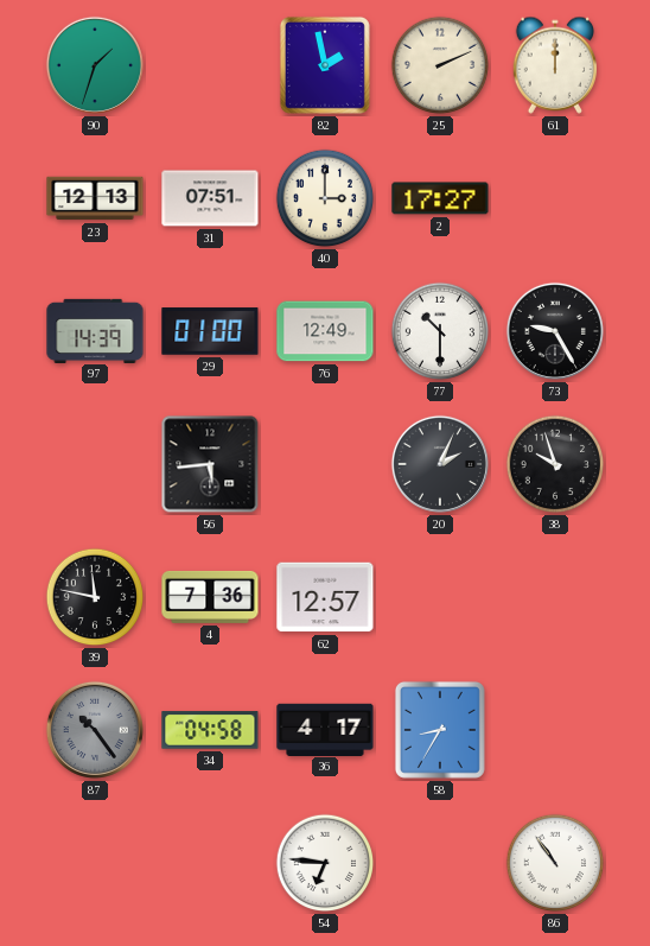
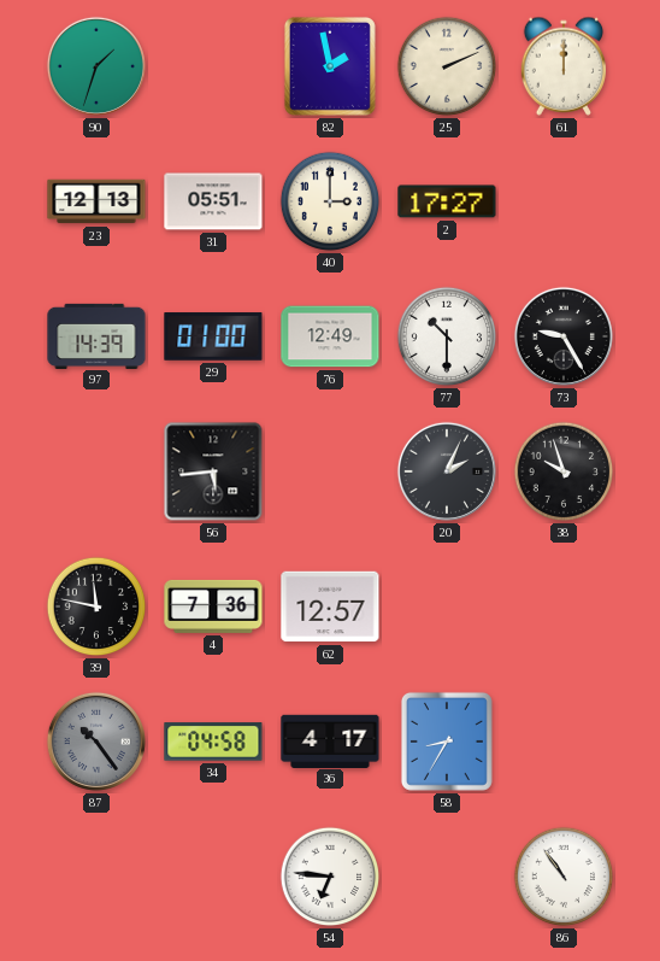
31: 07:51 -> 05:51 (213, 201)
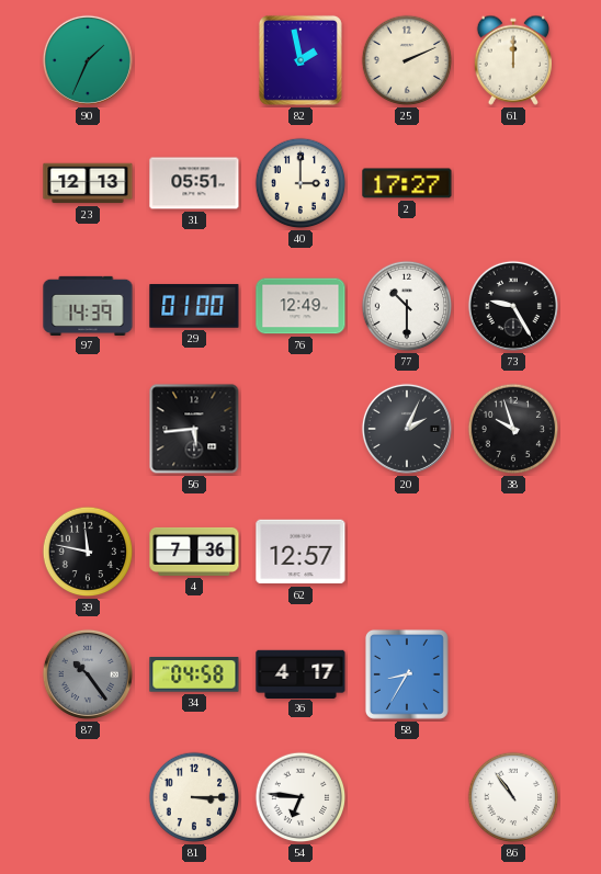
90: 1:33 -> 1:34 (88, 60)
81: none -> 3:15 (194, 797)
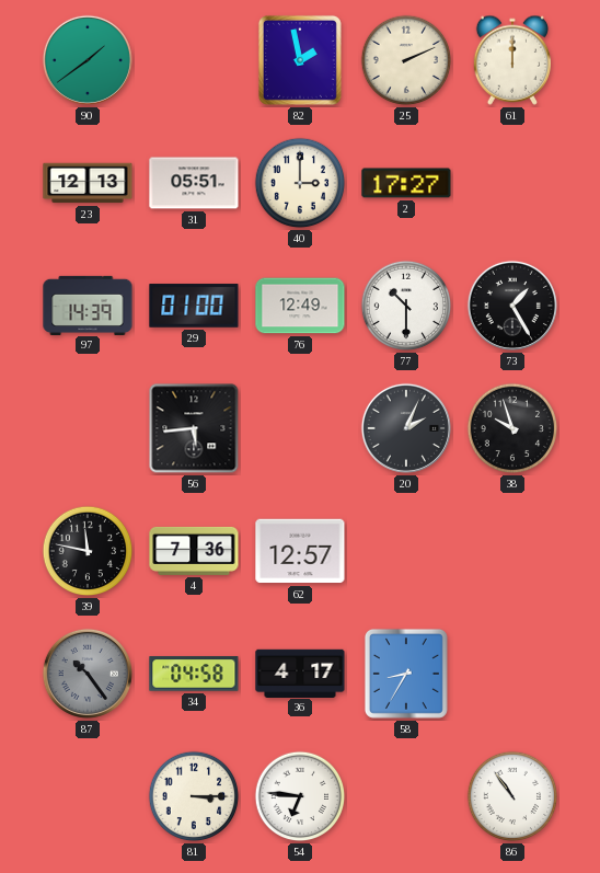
90: 1:34 -> 1:39 (88, 60)
73: 9:25 -> 1:25 (512, 306)
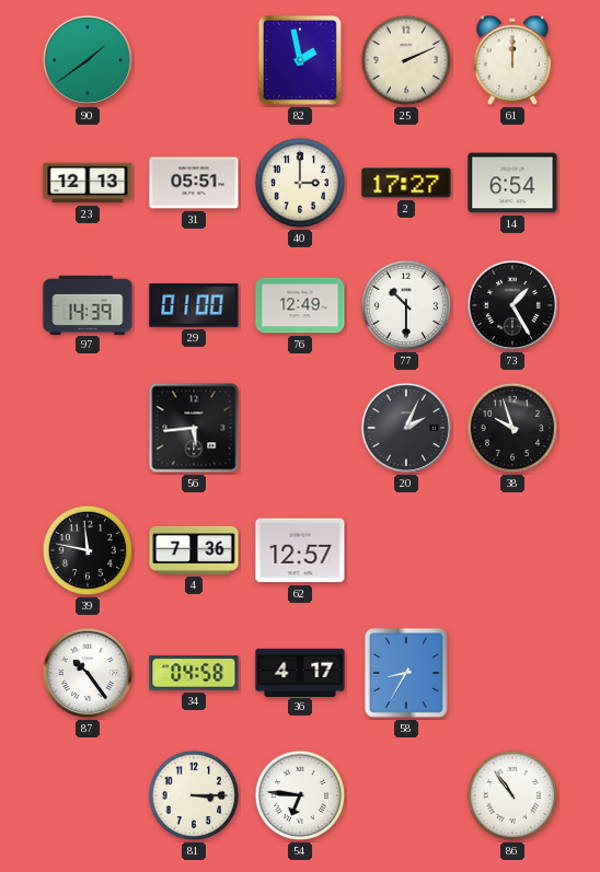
14: none -> 6:54 (512, 183)
87 dial: grey -> white (88, 673)
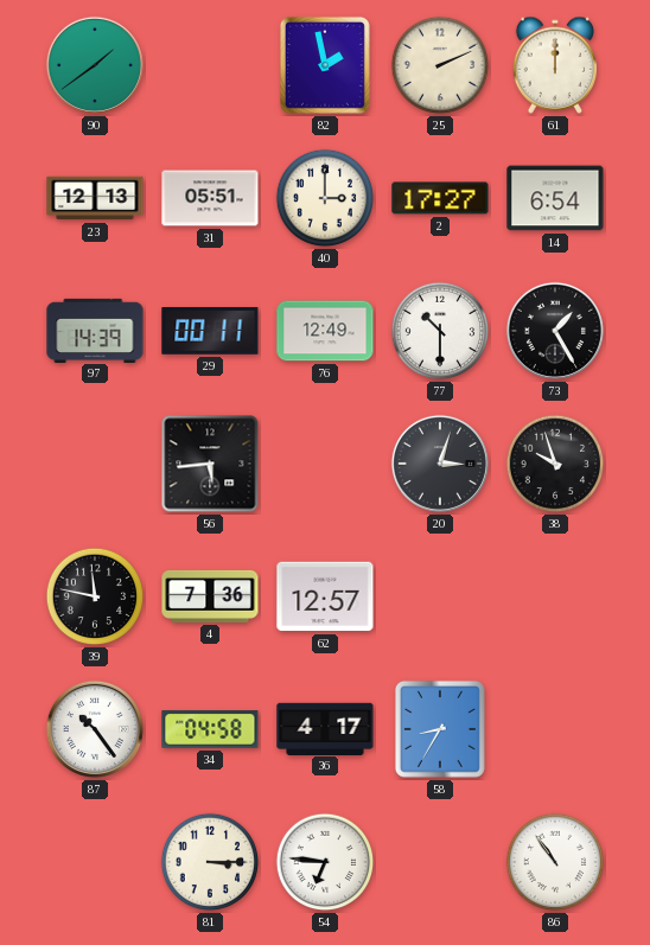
29: 01:00 -> 00:11 (210, 331)
20: 2:04 -> 3:03 (440, 464)
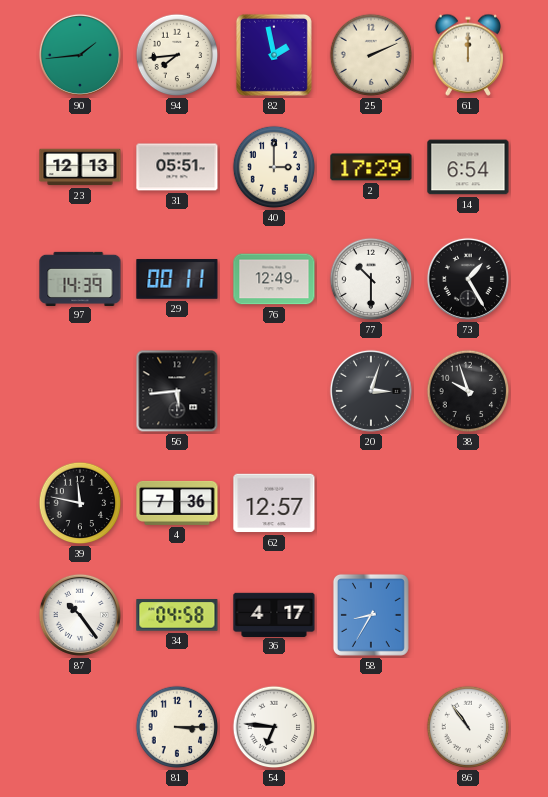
90: 1:39 -> 1:44 (80, 55)
94: none -> 7:44 (177, 55)
2: 17:27 -> 17:29 (371, 167)
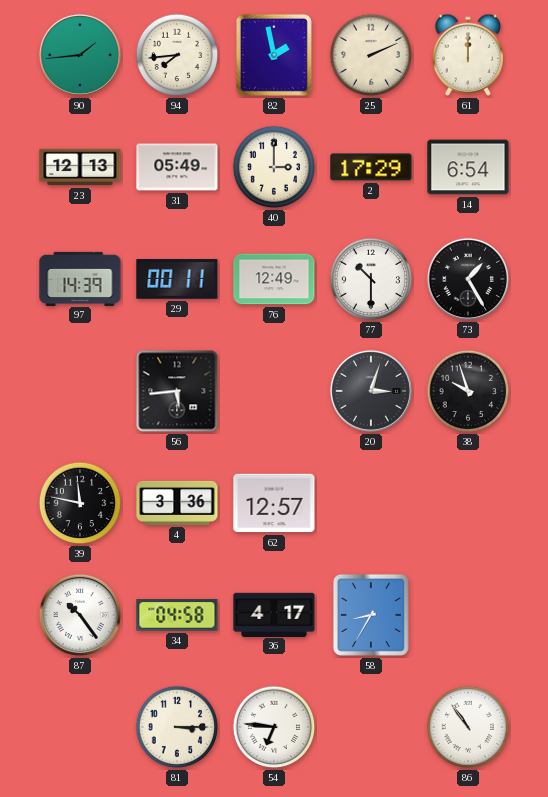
31: 05:51 -> 05:49 (177, 167)
4: 7:36 -> 3:36 (177, 503)
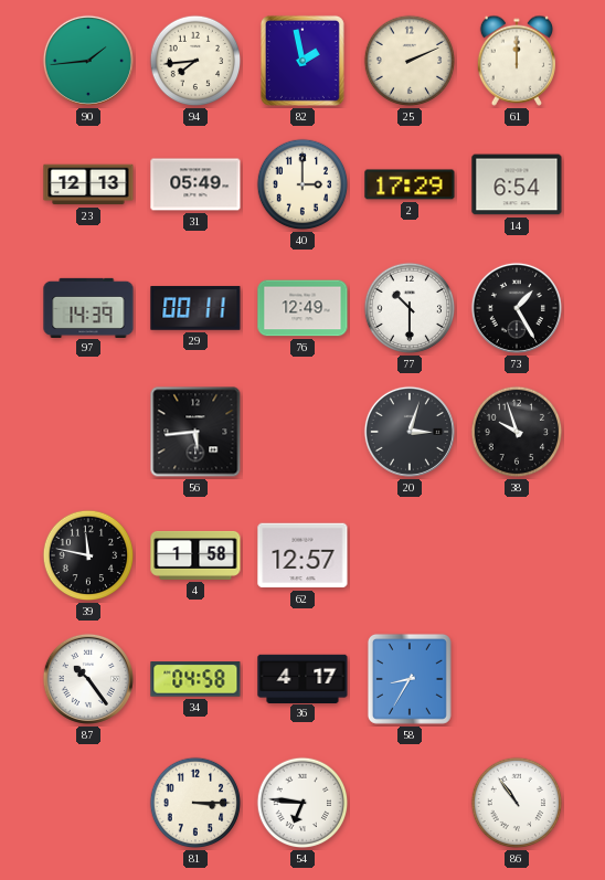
4: 3:36 -> 1:58 (195, 555)
